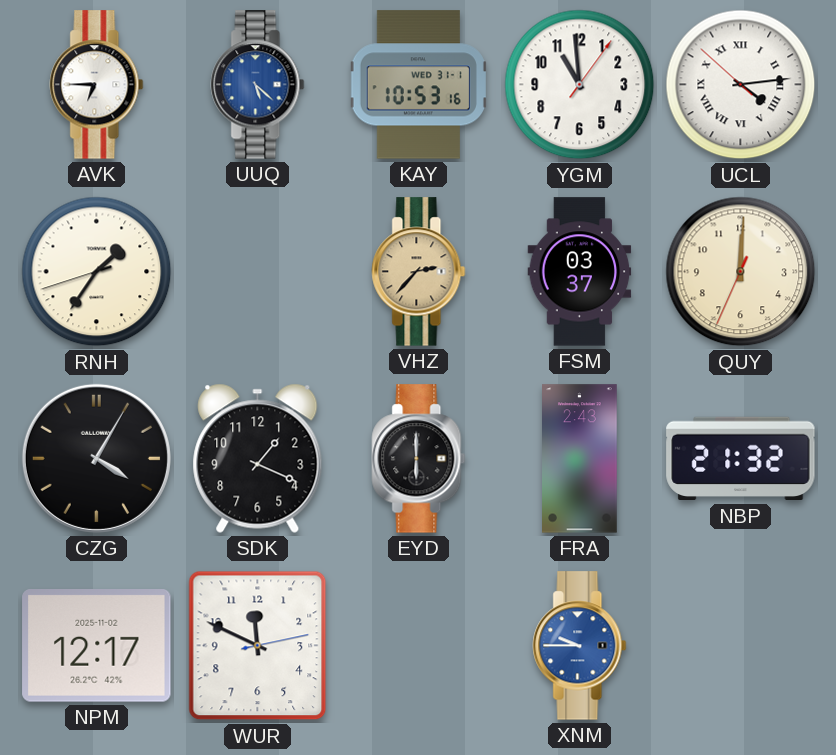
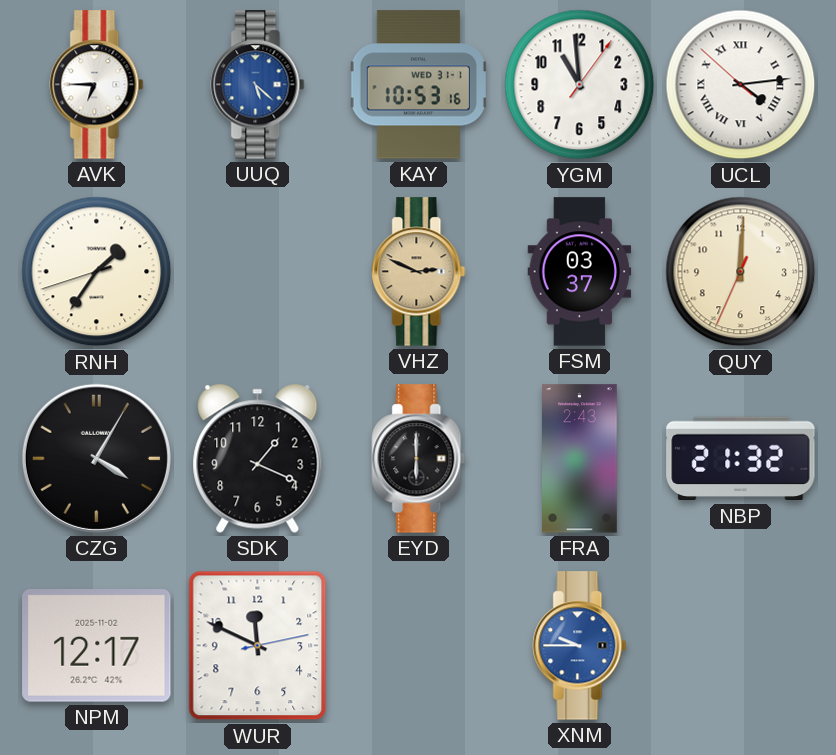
VHZ: 2:37 -> 2:49 (419, 272)
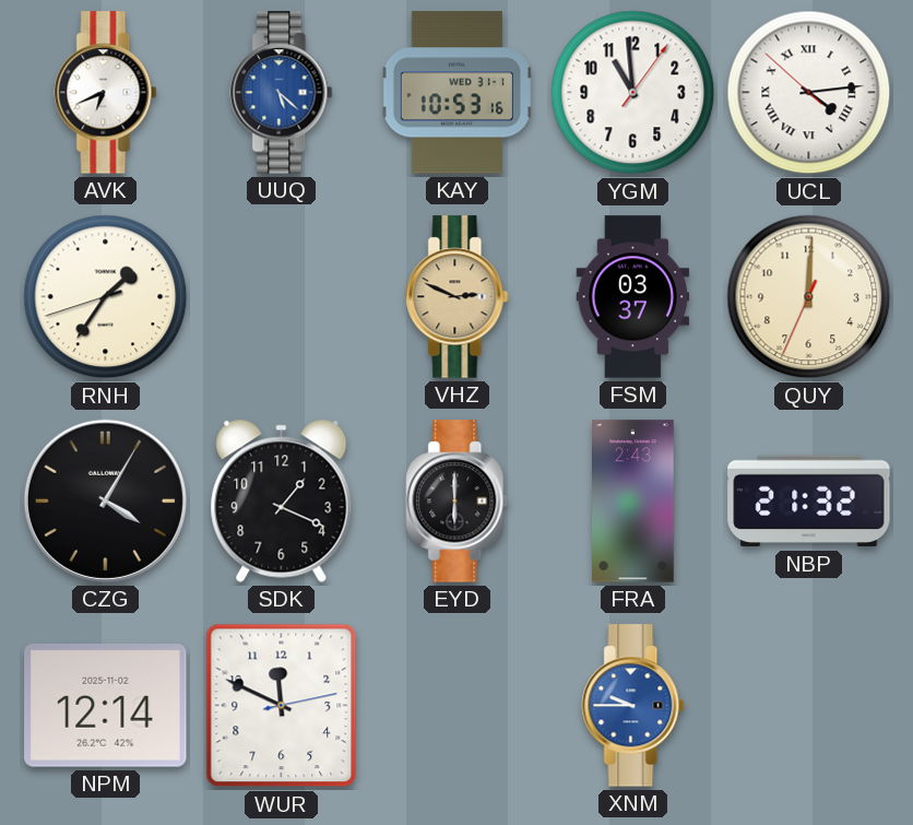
AVK: 6:45 -> 6:41 (106, 93)
NPM: 12:17 -> 12:14 (106, 706)
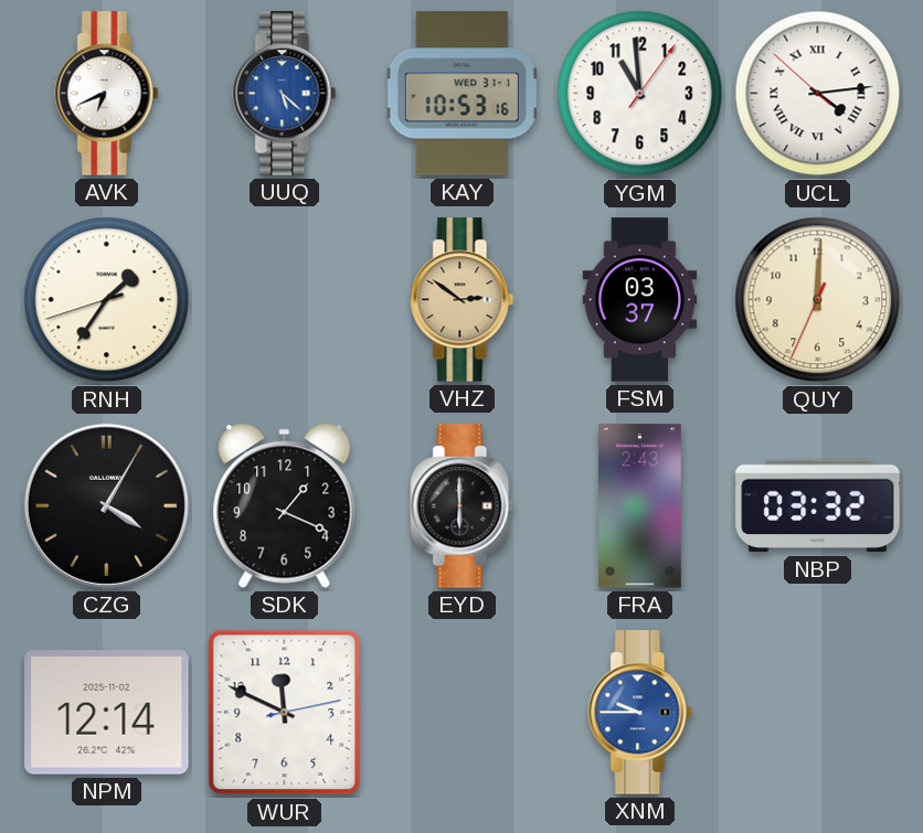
VHZ: 2:49 -> 2:51 (463, 300)
NBP: 21:32 -> 03:32 (818, 506)
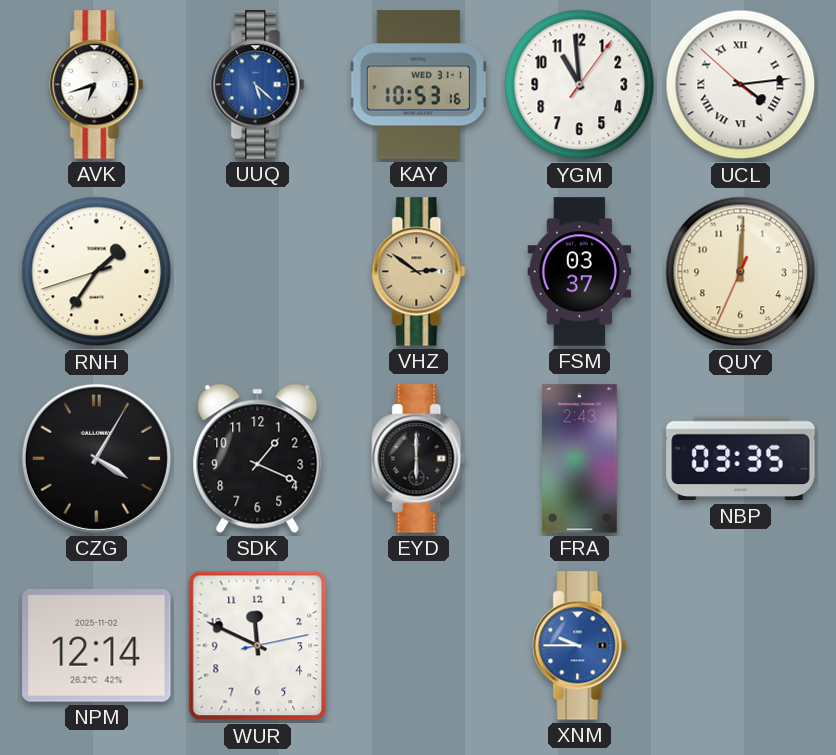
AVK: 6:41 -> 6:42 (97, 85)
NBP: 03:32 -> 03:35 (741, 459)
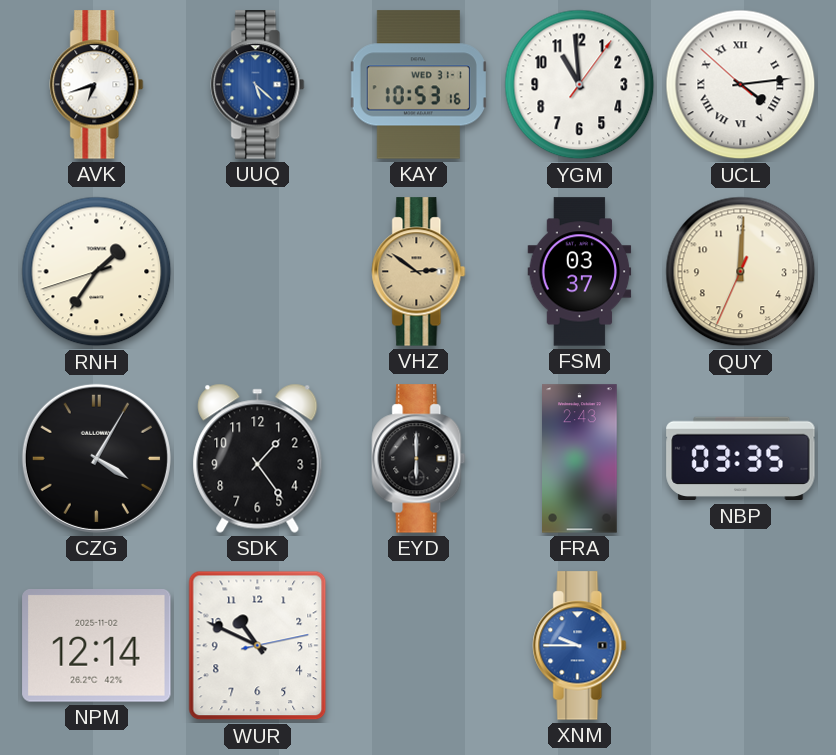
SDK: 1:19 -> 1:24 (258, 458)
WUR: 11:49 -> 10:49 (258, 646)
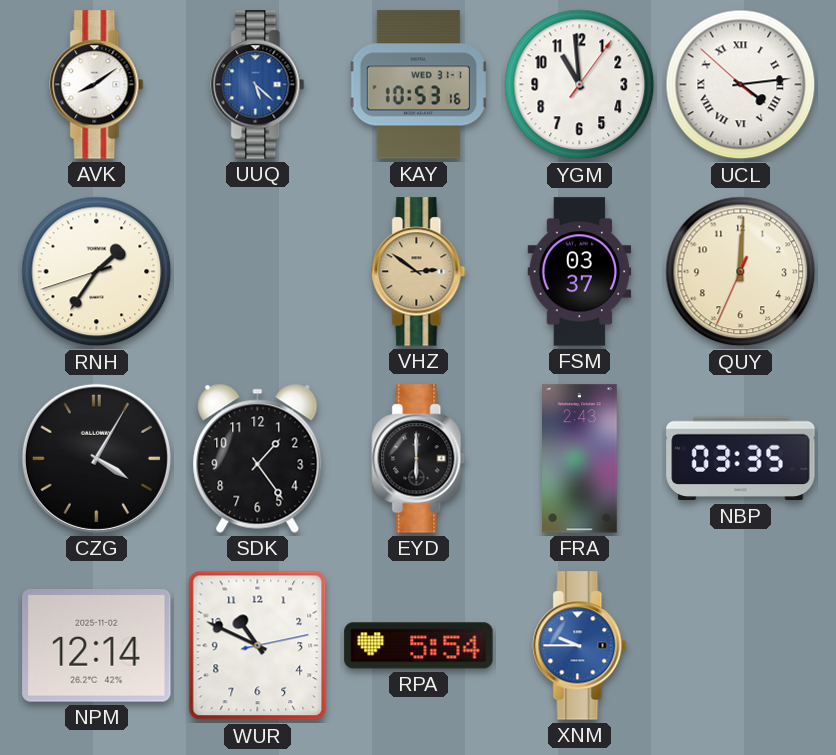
AVK: 6:42 -> 8:09 (97, 85)
RPA: none -> 5:54 (419, 646)
